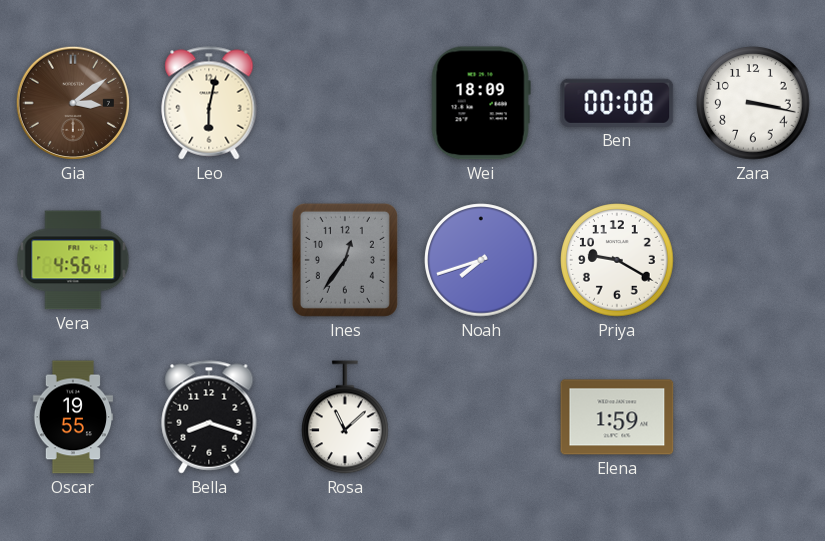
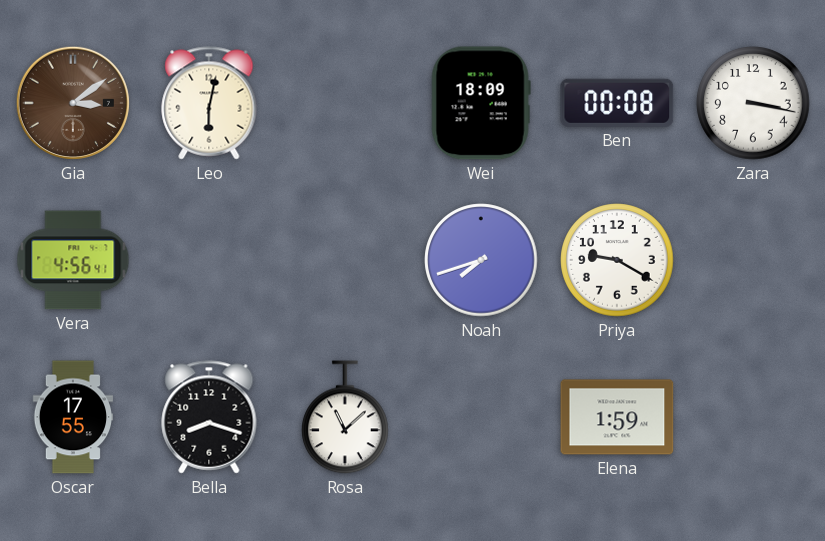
Ines: 12:36 -> none (345, 260)
Oscar: 19:55 -> 17:55 (73, 417)
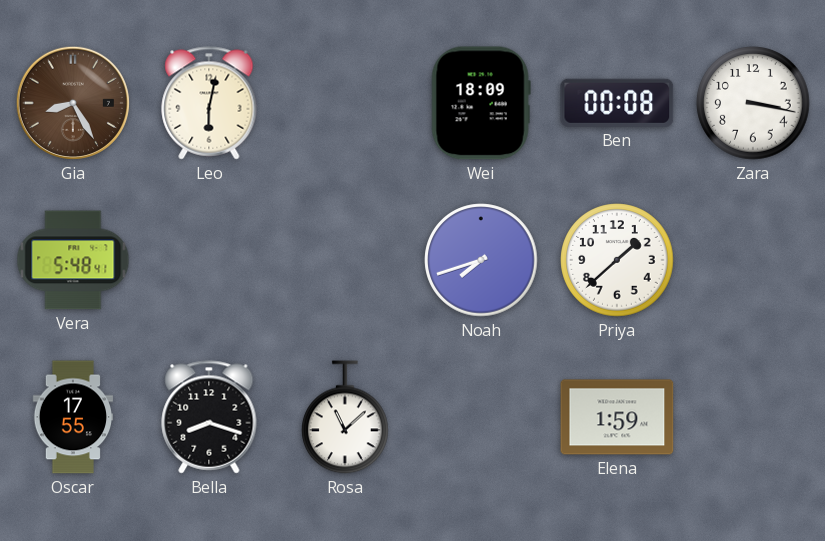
Gia: 3:09 -> 8:25 (73, 103)
Vera: 4:56 -> 5:48 (73, 260)
Priya: 9:20 -> 1:38 (617, 260)
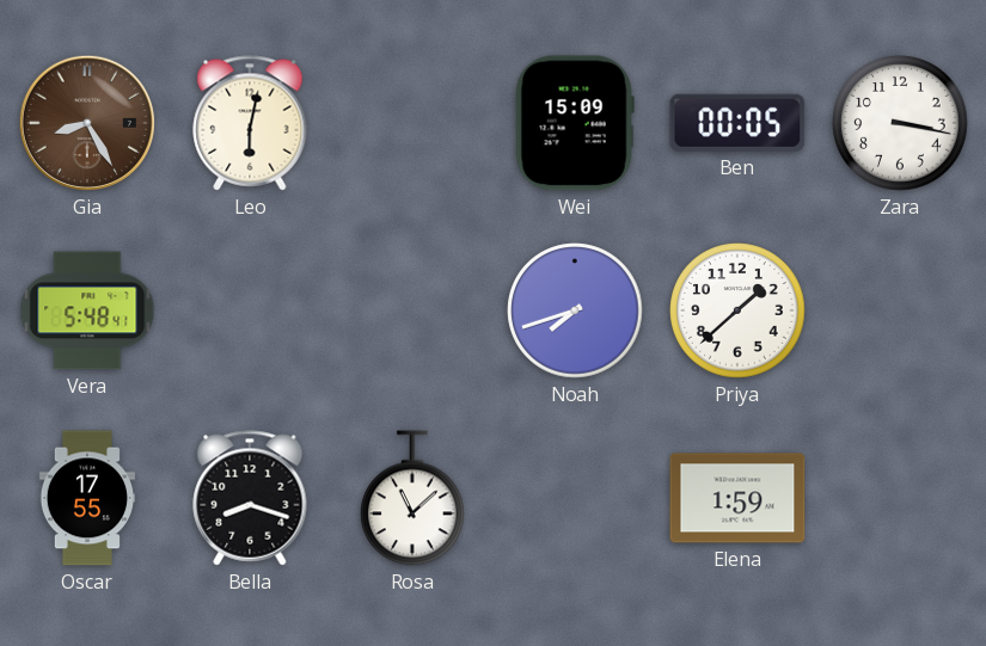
Wei: 18:09 -> 15:09 (575, 123)
Ben: 00:08 -> 00:05 (737, 123)
